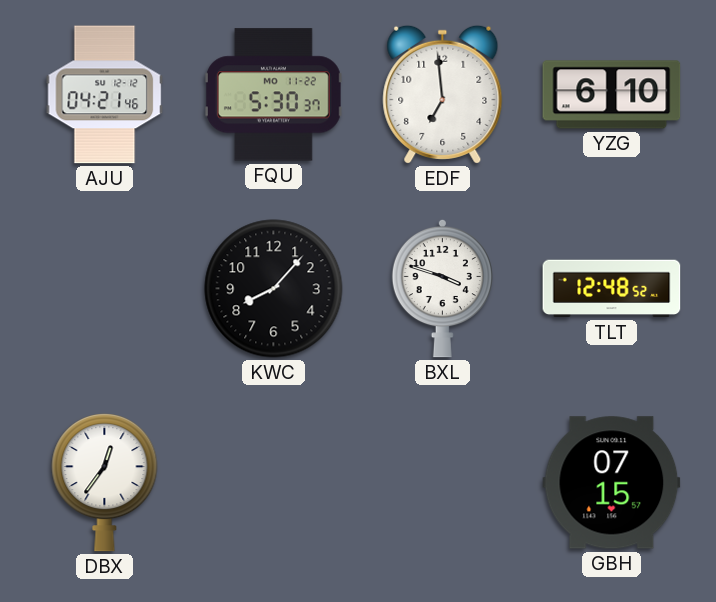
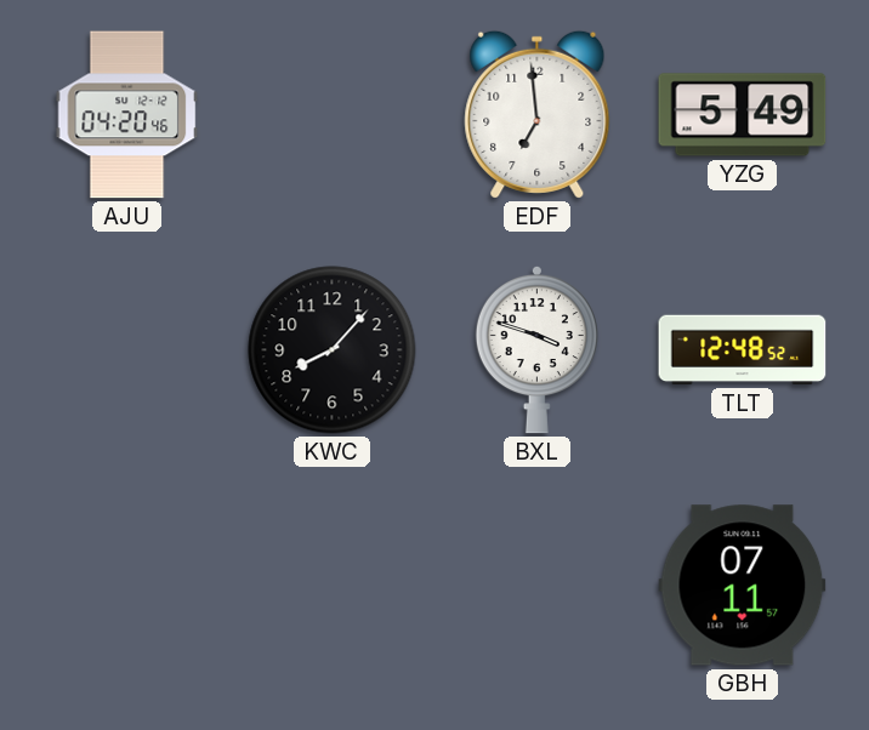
AJU: 04:21 -> 04:20 (127, 115)
FQU: 5:30 -> none (274, 95)
YZG: 6:10 -> 5:49 (743, 115)
DBX: 12:36 -> none (105, 483)
GBH: 07:15 -> 07:11 (743, 586)
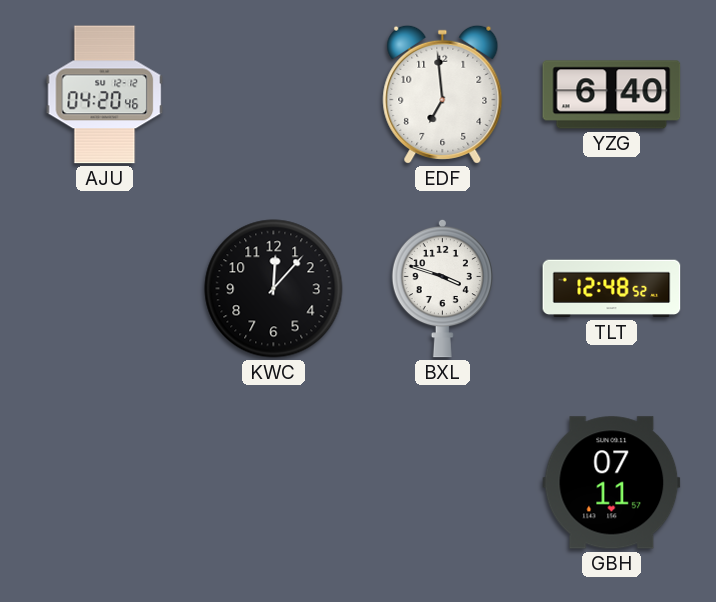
YZG: 5:49 -> 6:40 (612, 95)
KWC: 8:07 -> 12:07 (274, 289)
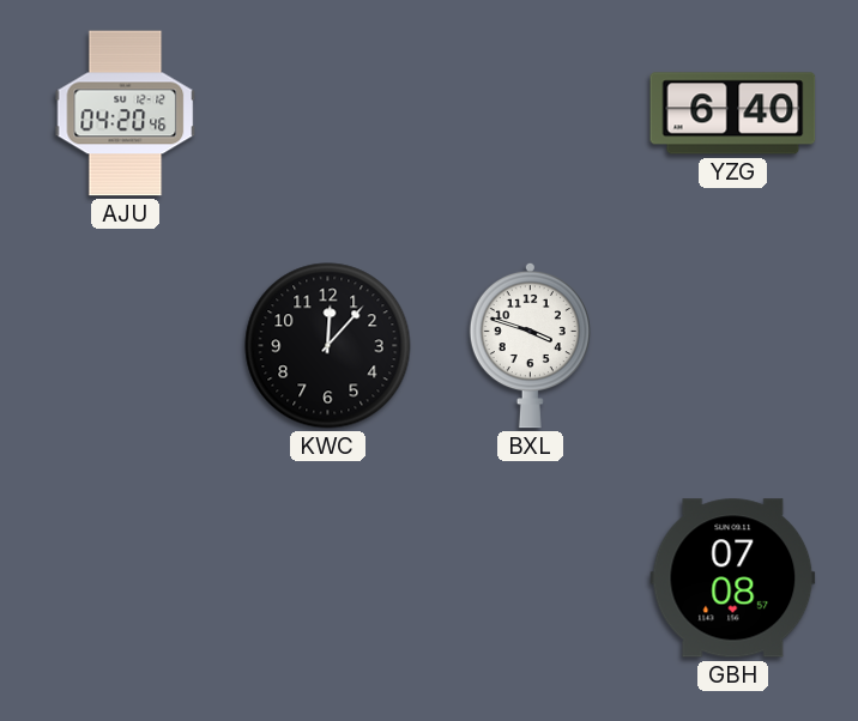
EDF: 6:59 -> none (443, 94)
TLT: 12:48 -> none (612, 289)
GBH: 07:11 -> 07:08 (733, 578)
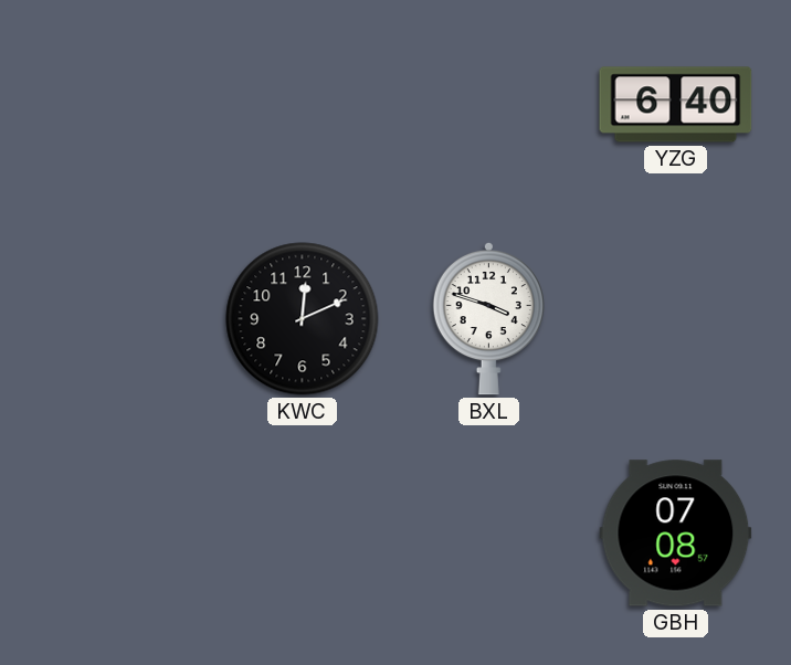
AJU: 04:20 -> none (126, 114)
KWC: 12:07 -> 12:11 (303, 319)
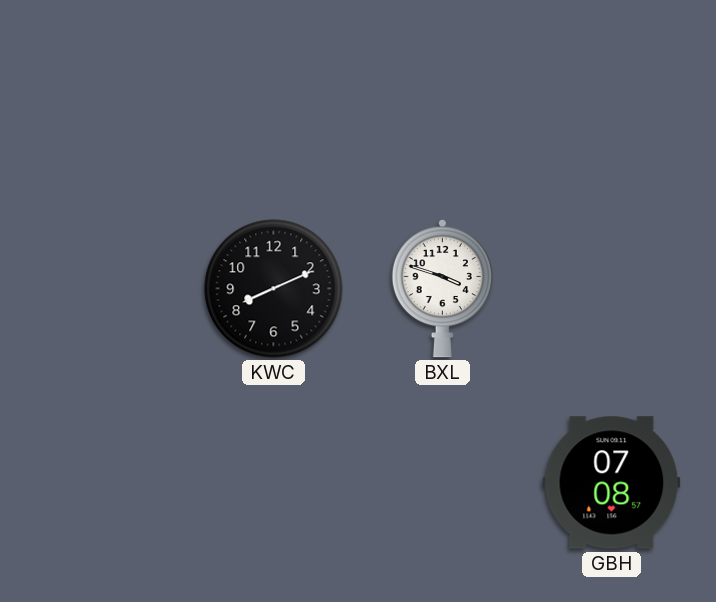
YZG: 6:40 -> none (676, 105)
KWC: 12:11 -> 8:11 (274, 289)
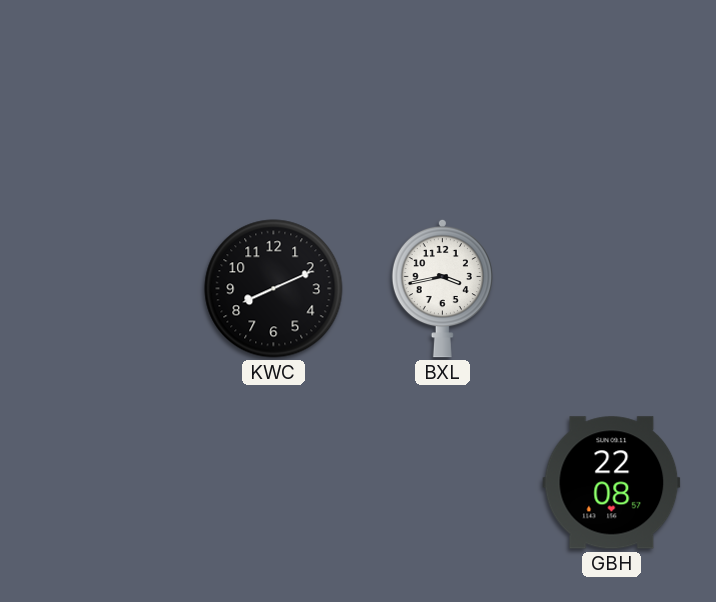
BXL: 3:48 -> 3:43 (442, 288)
GBH: 07:08 -> 22:08 (612, 483)
